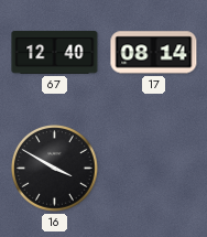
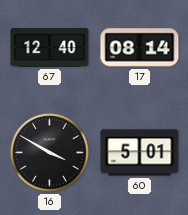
60: none -> 5:01 (140, 153)
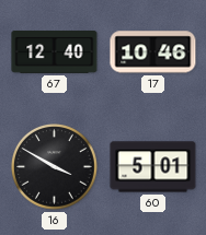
17: 08:14 -> 10:46 (153, 52)
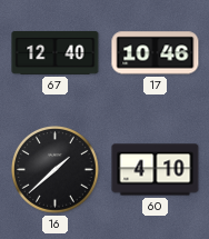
16: 3:50 -> 1:38 (56, 170)
60: 5:01 -> 4:10 (156, 170)
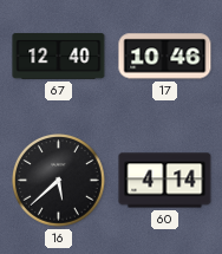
16: 1:38 -> 5:38 (59, 181)
60: 4:10 -> 4:14 (165, 181)
